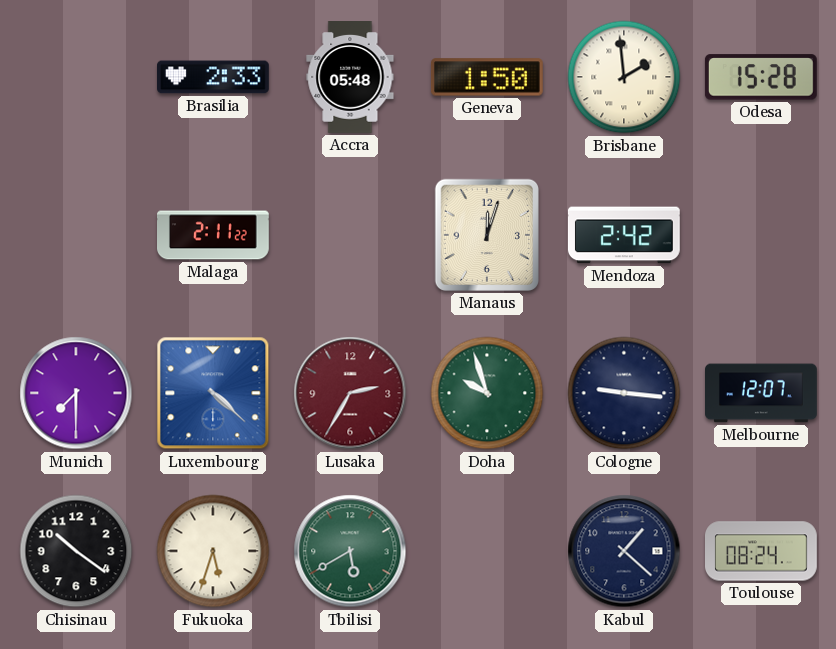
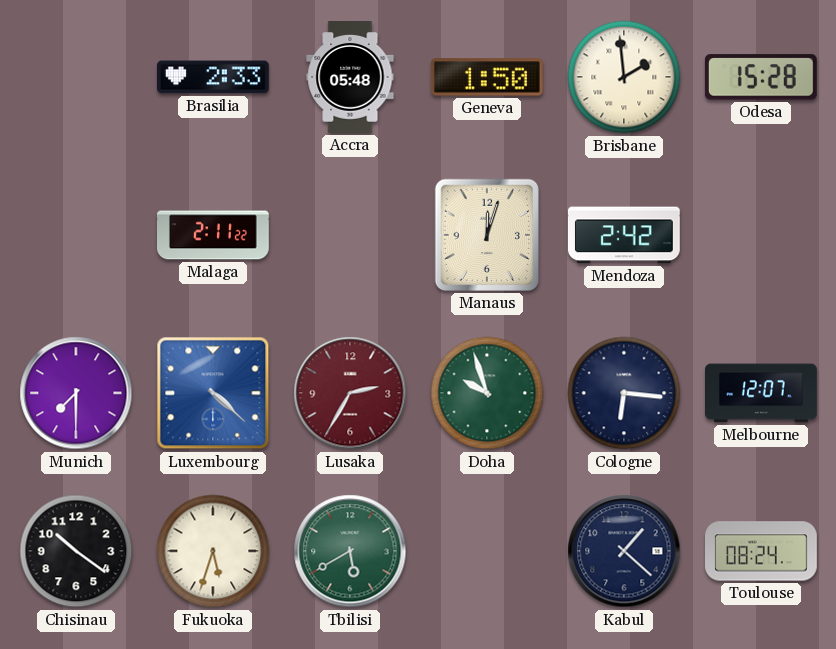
Cologne: 9:16 -> 6:16 (624, 393)
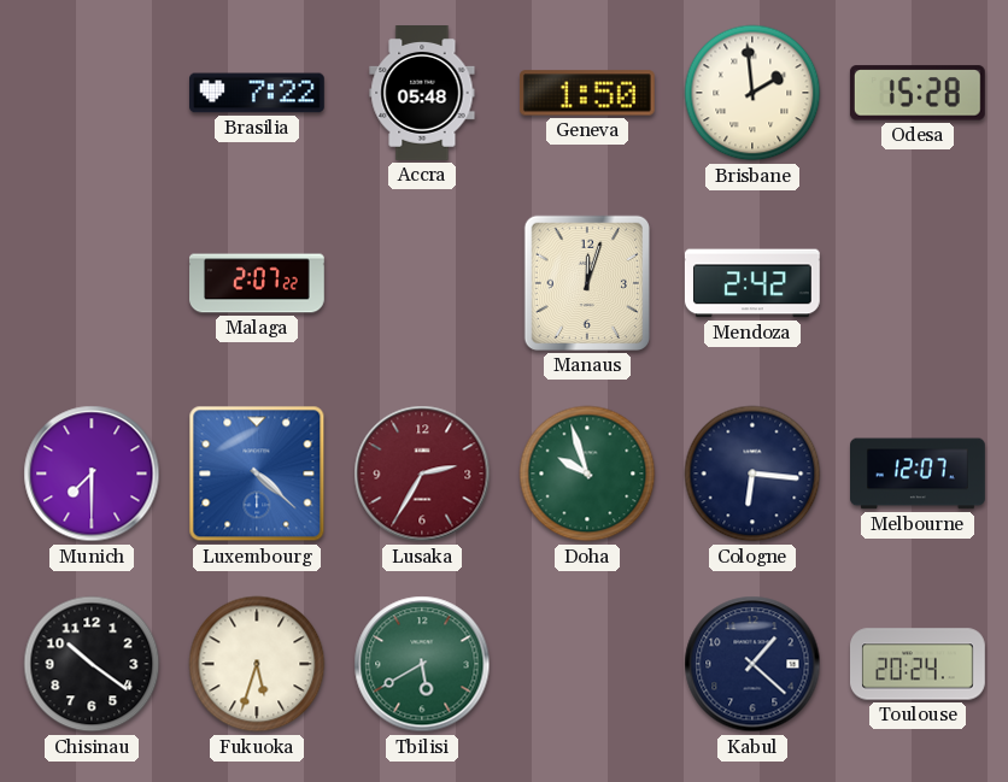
Brasilia: 2:33 -> 7:22 (258, 93)
Malaga: 2:11 -> 2:07 (258, 283)
Toulouse: 08:24 -> 20:24 (919, 664)
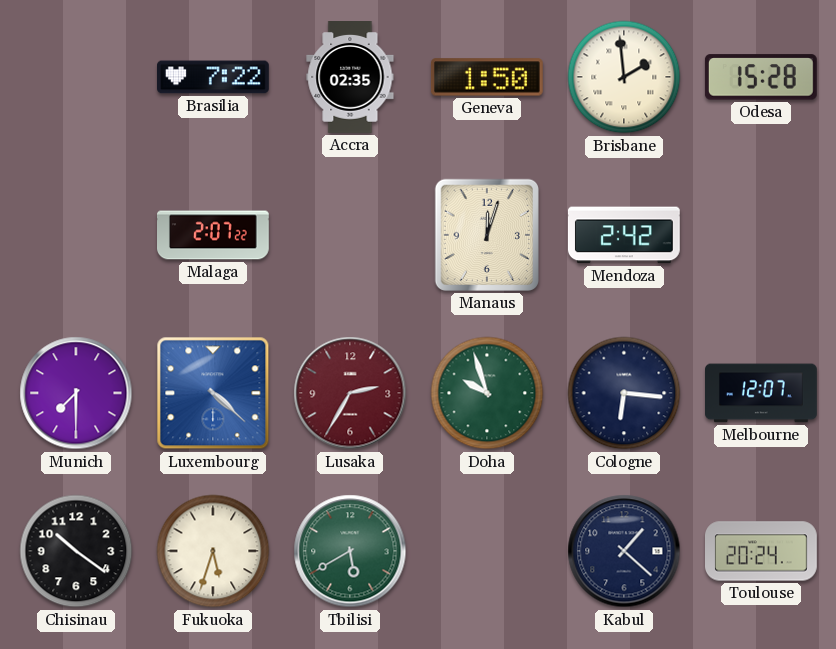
Accra: 05:48 -> 02:35 (350, 78)
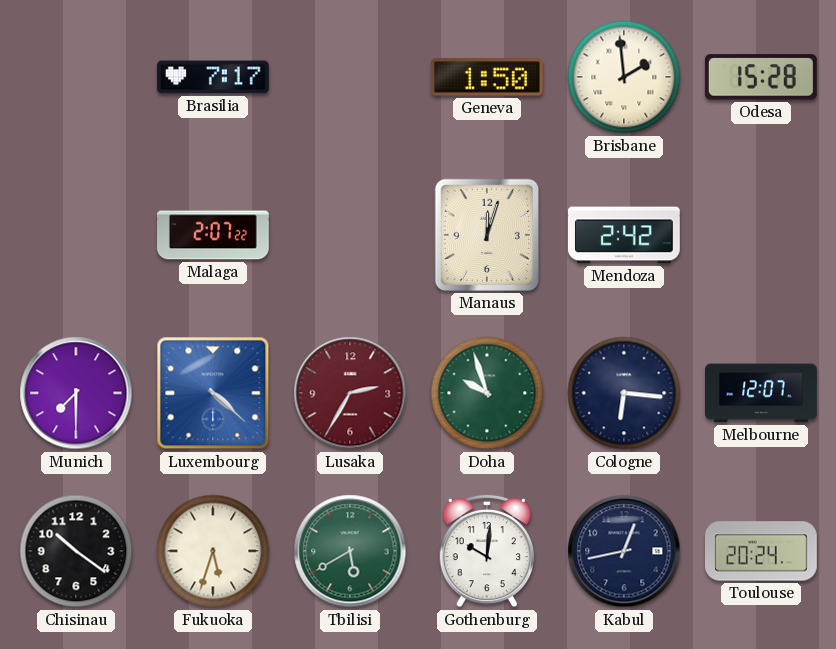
Brasilia: 7:22 -> 7:17 (214, 77)
Accra: 02:35 -> none (350, 78)
Gothenburg: none -> 10:01 (486, 551)
Kabul: 1:22 -> 12:43 (624, 551)
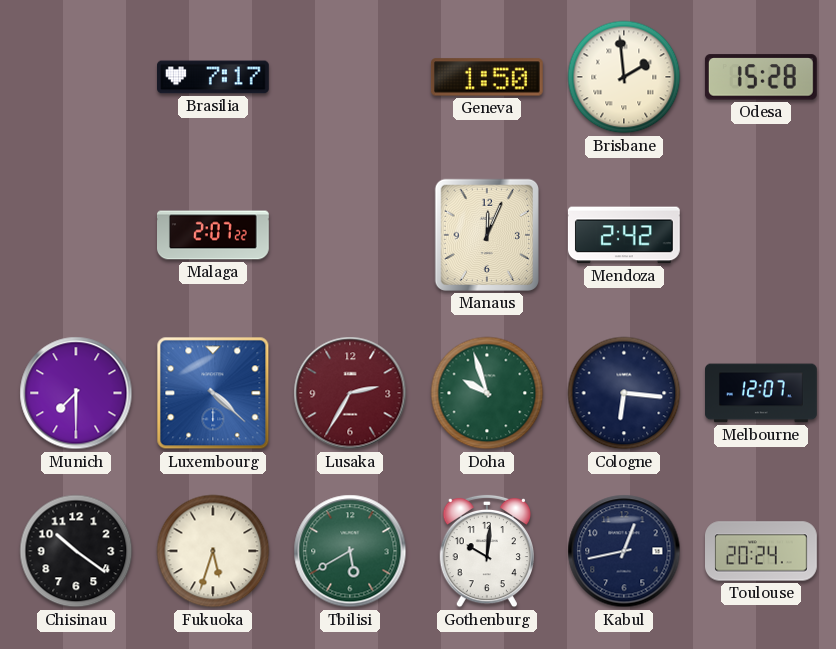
Manaus: 12:03 -> 12:04 (487, 235)
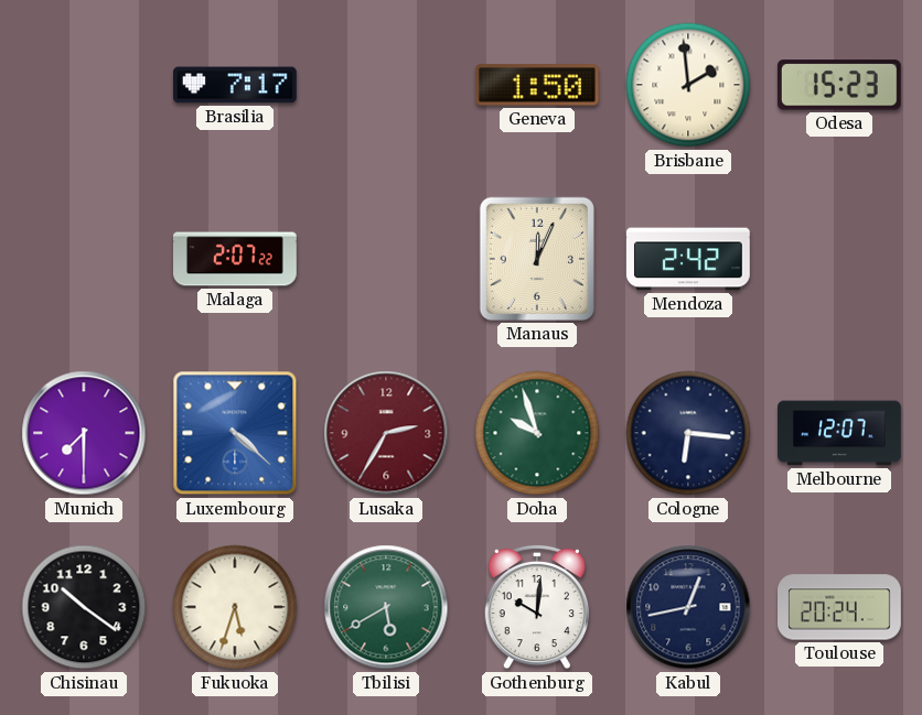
Odesa: 15:28 -> 15:23 (839, 85)
